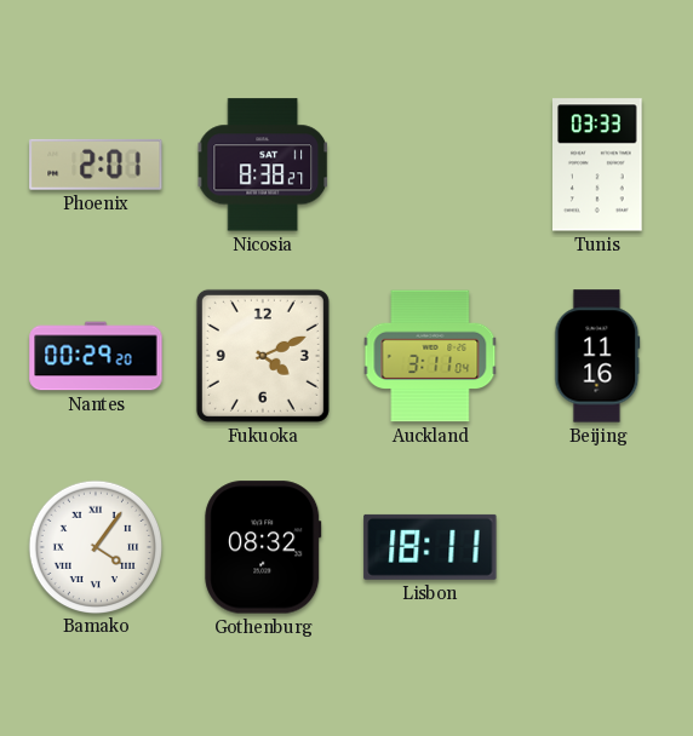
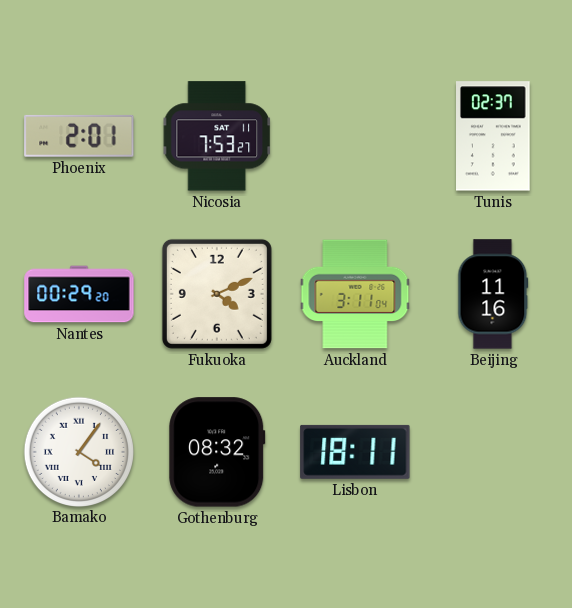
Nicosia: 8:38 -> 7:53 (217, 136)
Tunis: 03:33 -> 02:37 (494, 136)
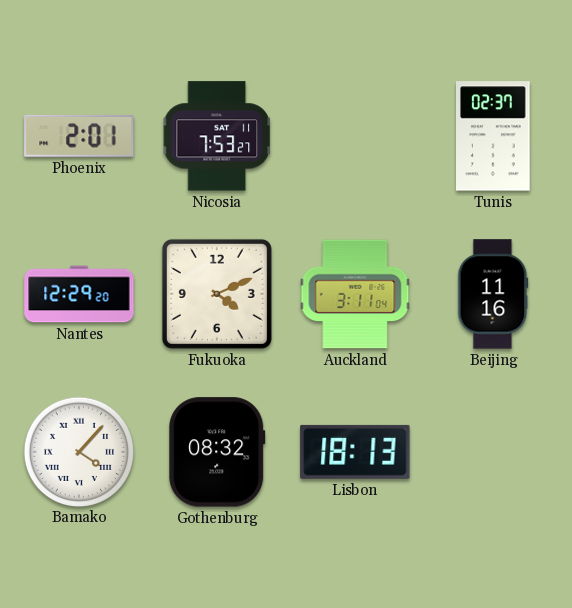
Nantes: 00:29 -> 12:29 (79, 294)
Bamako: 4:06 -> 4:07 (78, 451)
Lisbon: 18:11 -> 18:13 (355, 452)
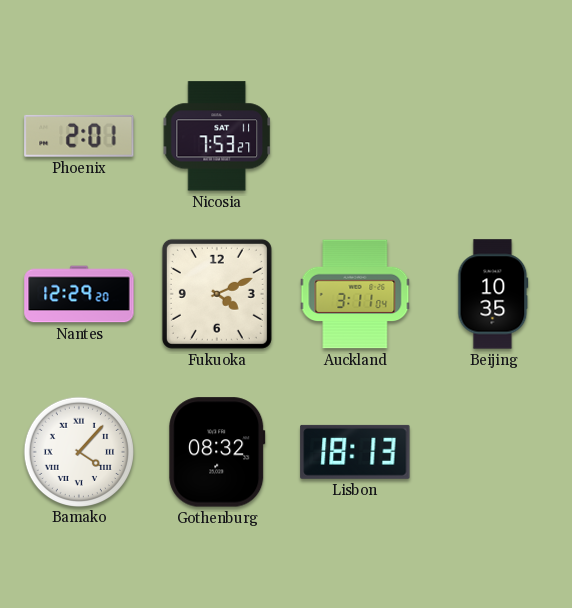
Tunis: 02:37 -> none (494, 136)
Beijing: 11:16 -> 10:35 (493, 294)
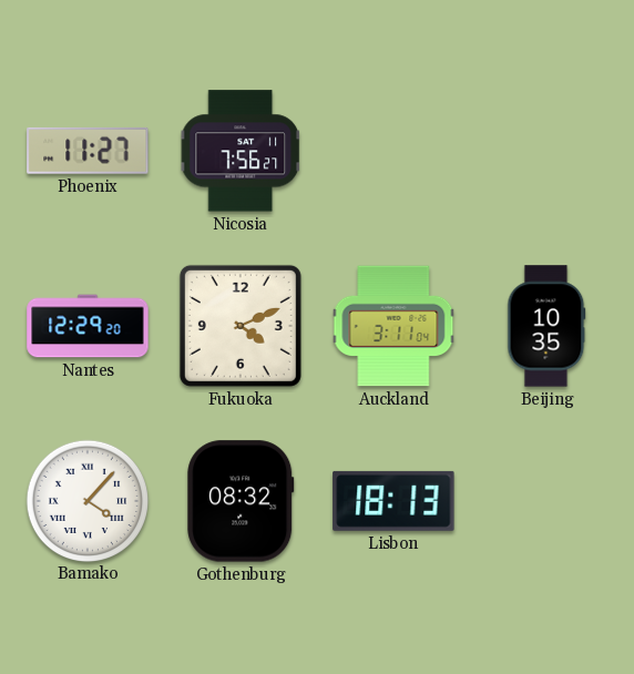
Phoenix: 2:01 -> 11:27 (88, 151)
Nicosia: 7:53 -> 7:56 (241, 151)
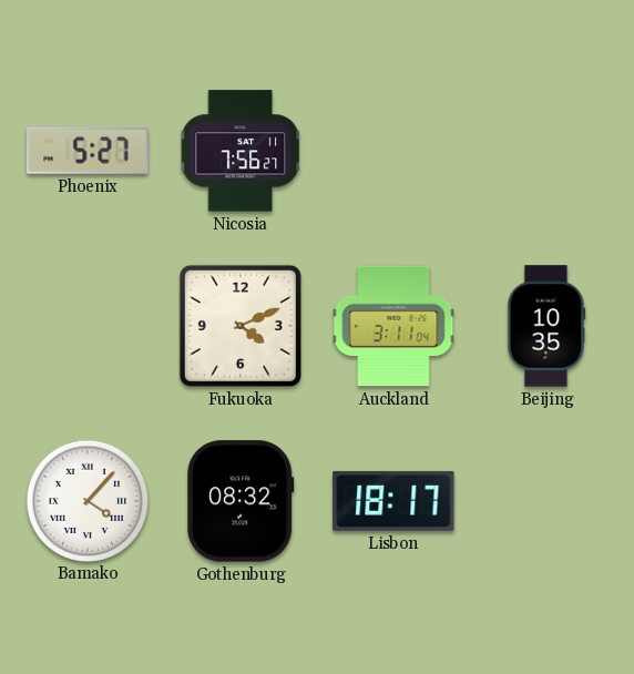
Phoenix: 11:27 -> 5:27 (88, 151)
Nantes: 12:29 -> none (88, 326)
Lisbon: 18:13 -> 18:17 (393, 501)
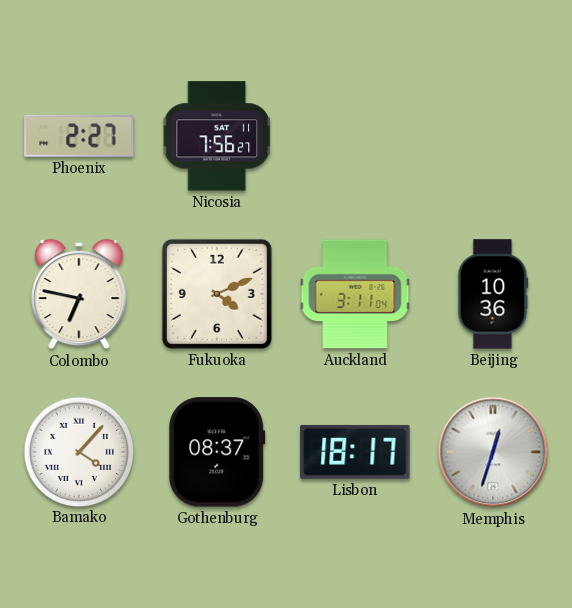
Phoenix: 5:27 -> 2:27 (79, 136)
Colombo: none -> 6:47 (79, 294)
Beijing: 10:35 -> 10:36 (493, 294)
Gothenburg: 08:32 -> 08:37 (217, 452)
Memphis: none -> 12:33 (493, 452)
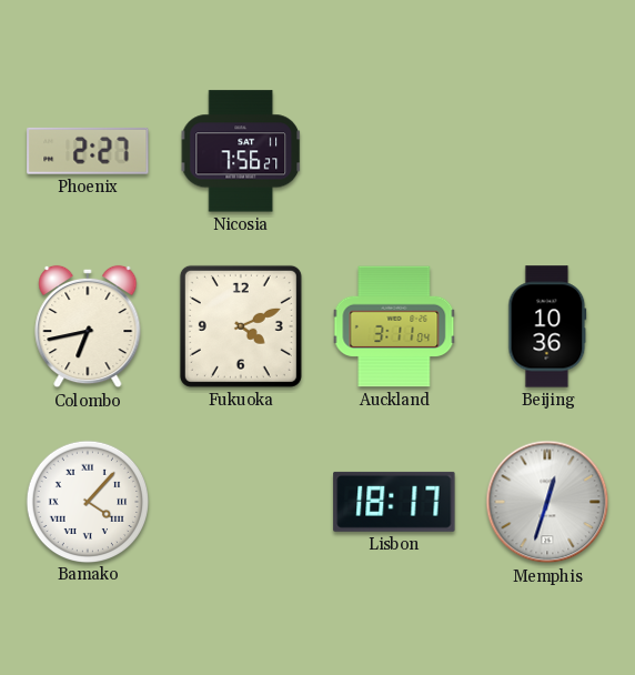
Colombo: 6:47 -> 6:43 (88, 326)
Gothenburg: 08:37 -> none (217, 452)
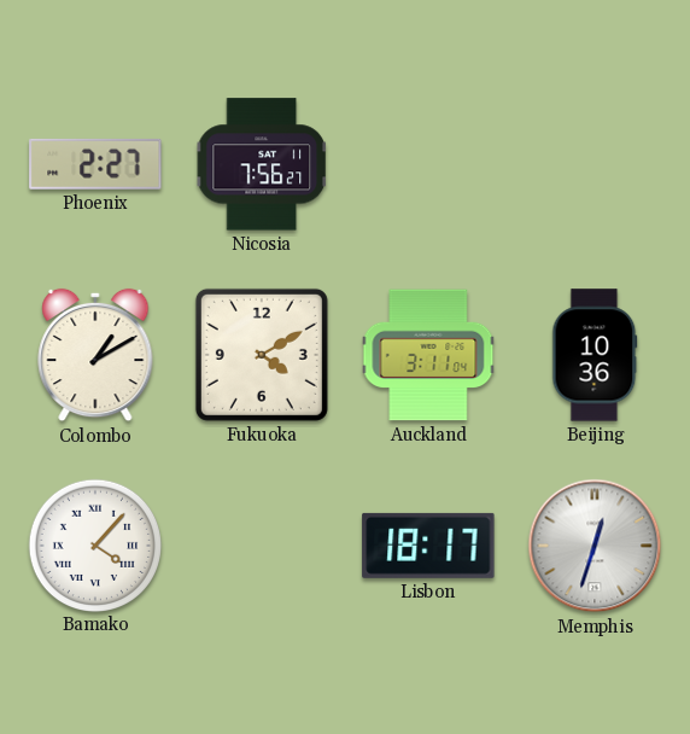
Colombo: 6:43 -> 1:10 (95, 355)
Fukuoka: 4:11 -> 4:10 (262, 355)
